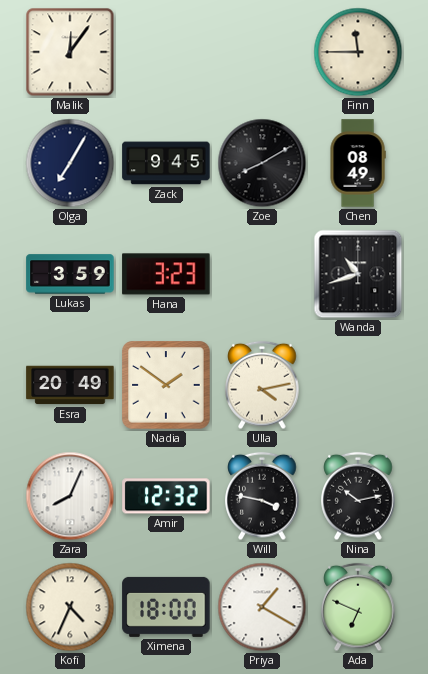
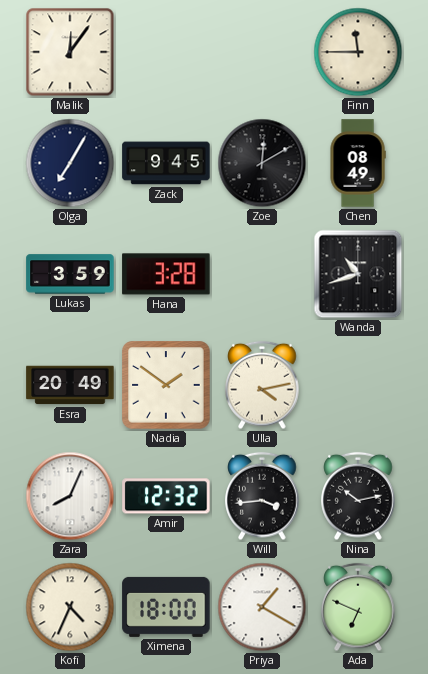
Zoe: 8:10 -> 12:10 (262, 163)
Hana: 3:23 -> 3:28 (166, 274)
Will: 3:47 -> 3:44 (262, 496)
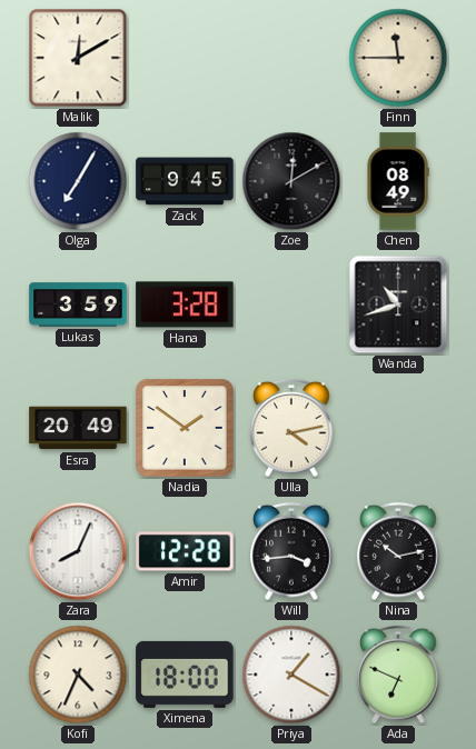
Malik: 12:06 -> 12:10 (78, 58)
Amir: 12:32 -> 12:28 (185, 551)
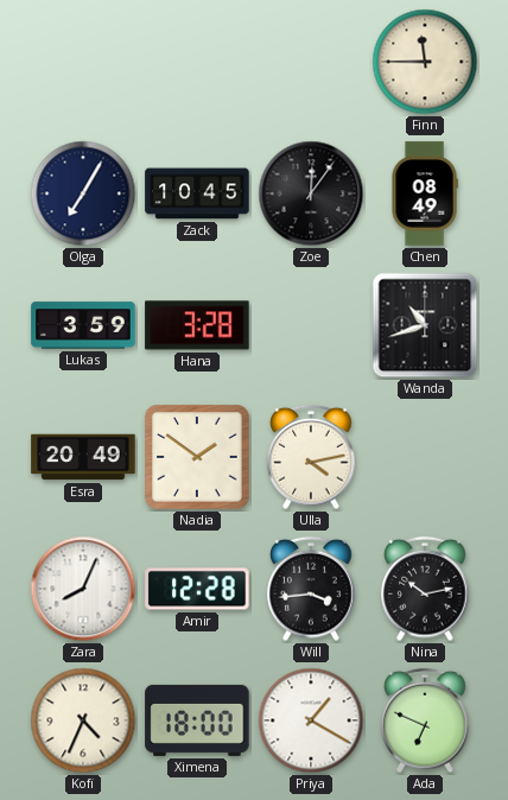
Malik: 12:10 -> none (78, 58)
Zack: 9:45 -> 10:45 (197, 193)
Zoe: 12:10 -> 12:06 (311, 193)
